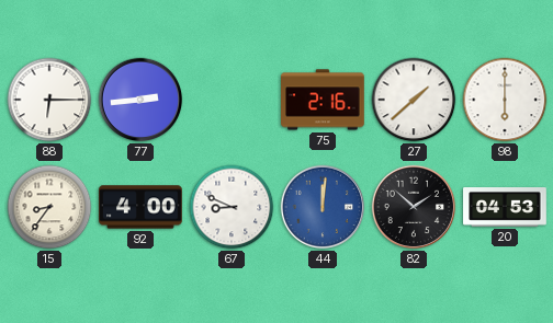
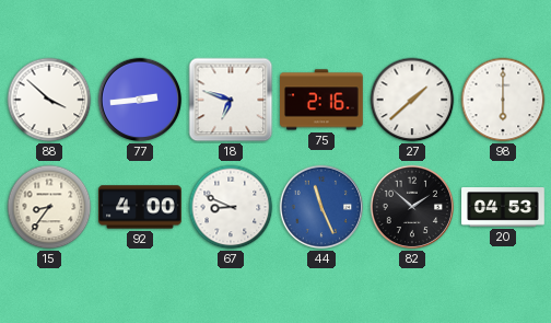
88: 6:15 -> 3:52 (49, 100)
18: none -> 6:48 (231, 100)
44: 12:01 -> 11:26 (321, 207)
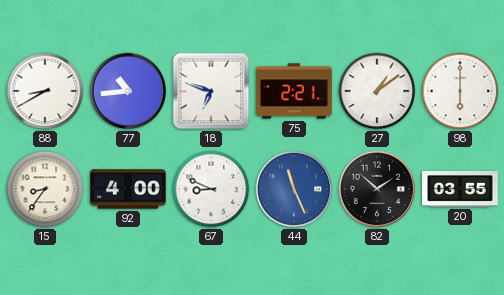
88: 3:52 -> 8:40 (45, 91)
77: 2:44 -> 10:44 (128, 91)
75: 2:16 -> 2:21 (295, 91)
27: 1:38 -> 1:09 (377, 91)
20: 04:53 -> 03:55 (460, 190)
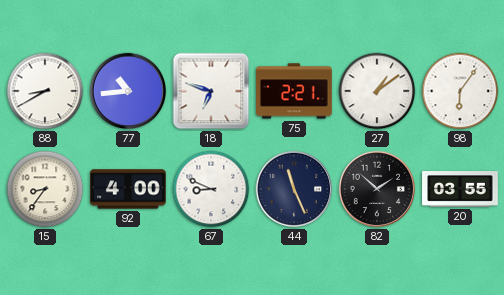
98: 6:00 -> 6:06 (460, 91)
44 dial: blue -> navy (294, 189)
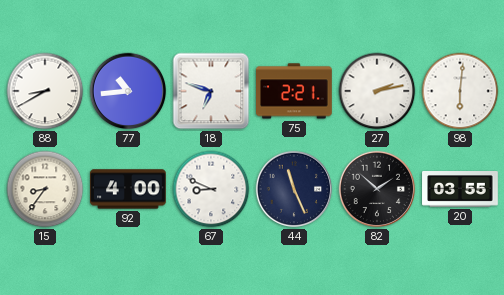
27: 1:09 -> 2:13 (377, 91)
98: 6:06 -> 6:01 (460, 91)
